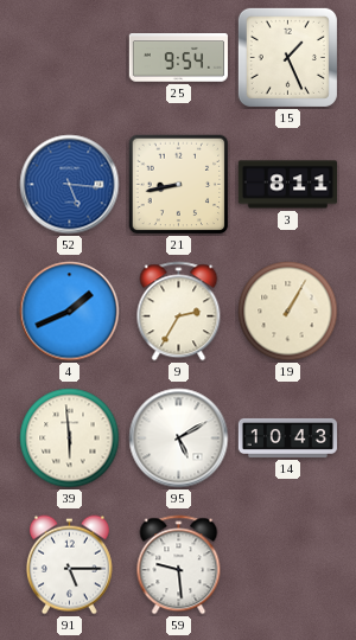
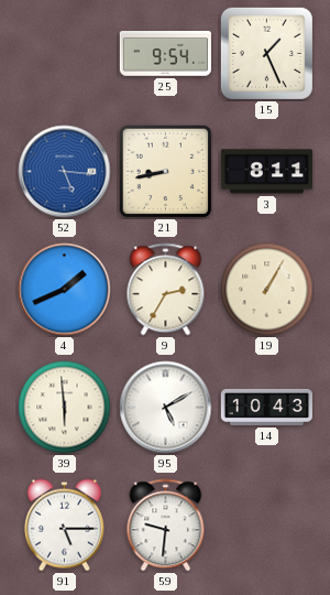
59: 9:29 -> 9:31 (166, 526)
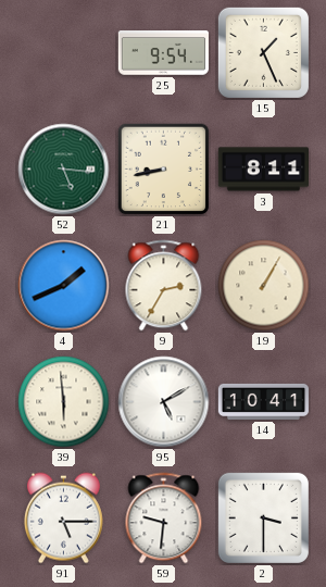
52 dial: blue -> green (64, 170)
14: 10:43 -> 10:41 (263, 401)
2: none -> 3:30 (263, 517)
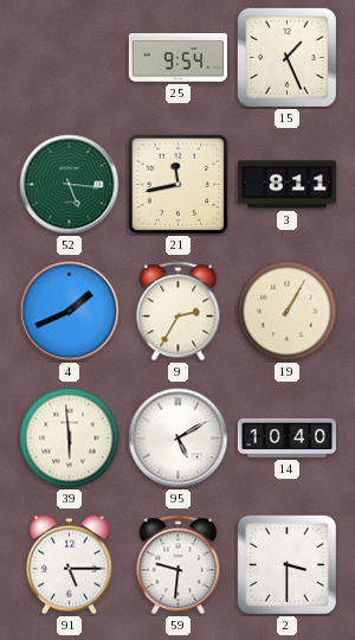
21: 8:43 -> 11:43 (179, 185)
14: 10:41 -> 10:40 (286, 437)
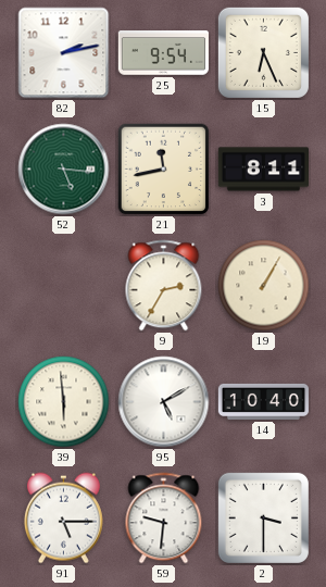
82: none -> 2:13 (64, 53)
15: 1:26 -> 6:26 (263, 52)
4: 1:41 -> none (70, 312)
